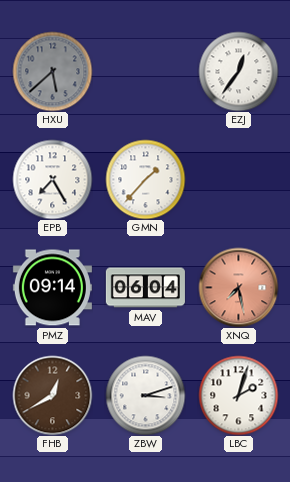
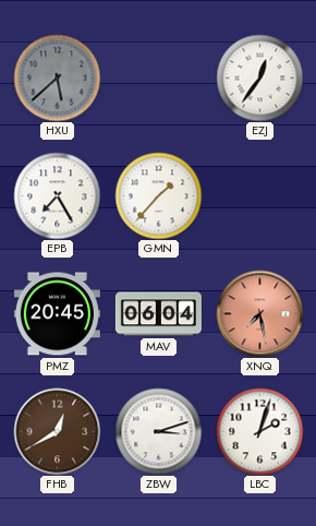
PMZ: 09:14 -> 20:45 (57, 314)
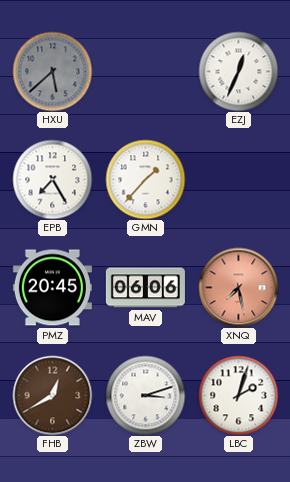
EZJ: 12:36 -> 12:34 (238, 71)
MAV: 06:04 -> 06:06 (145, 288)
